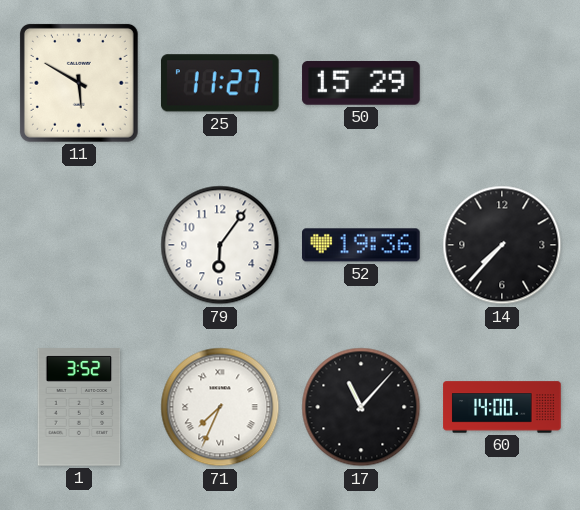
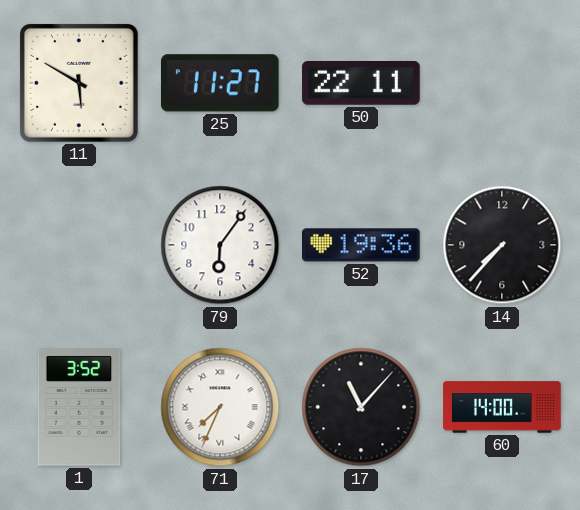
50: 15:29 -> 22:11 (361, 83)
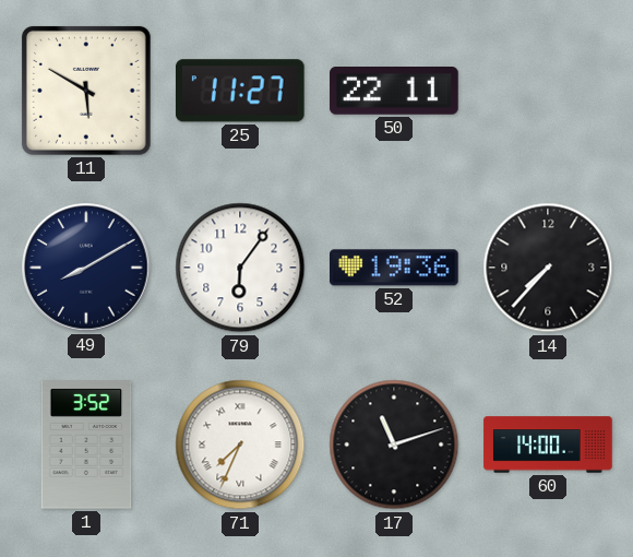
49: none -> 8:10 (86, 268)
17: 11:07 -> 11:12 (394, 445)
